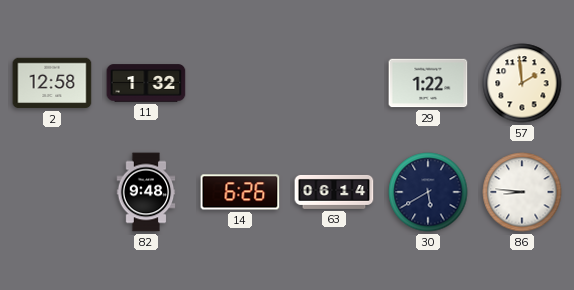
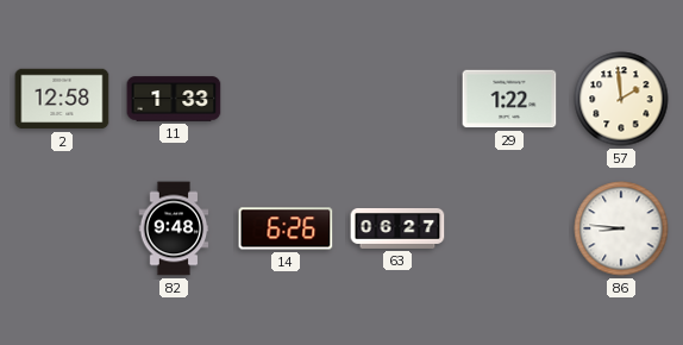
11: 1:32 -> 1:33 (174, 99)
63: 06:14 -> 06:27 (397, 228)
30: 5:40 -> none (428, 192)
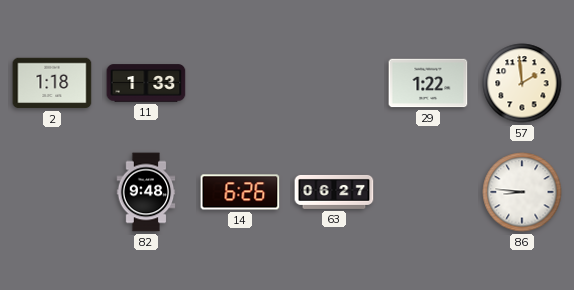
2: 12:58 -> 1:18 (52, 83)
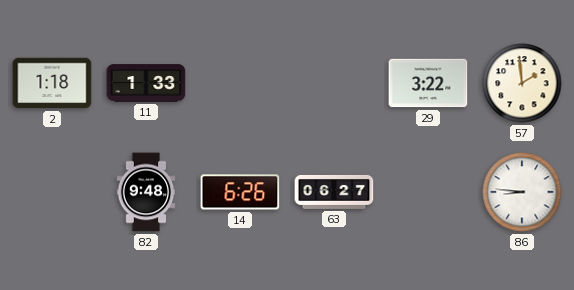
29: 1:22 -> 3:22 (428, 83)
